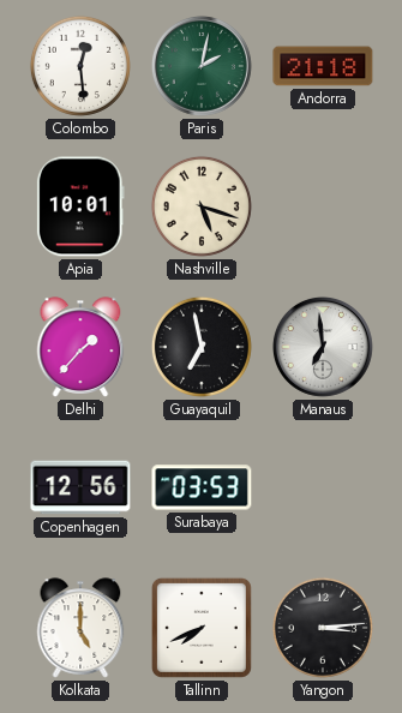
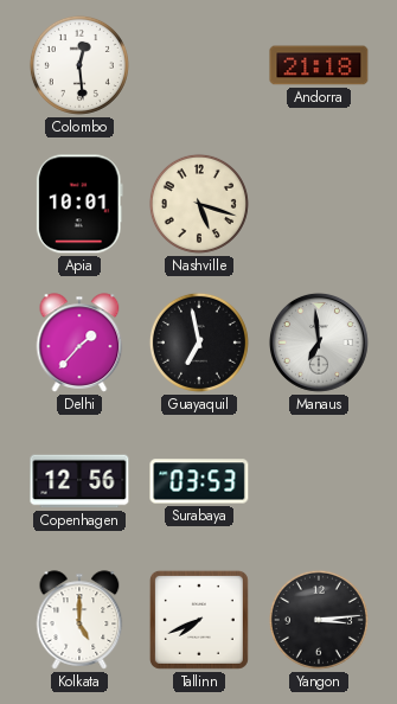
Paris: 2:02 -> none (202, 66)
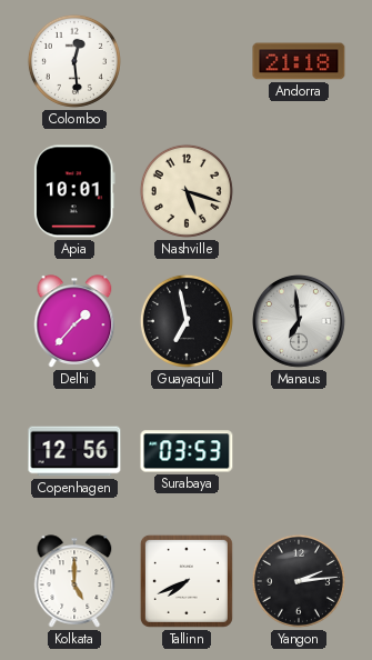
Yangon: 3:14 -> 2:14 (299, 581)
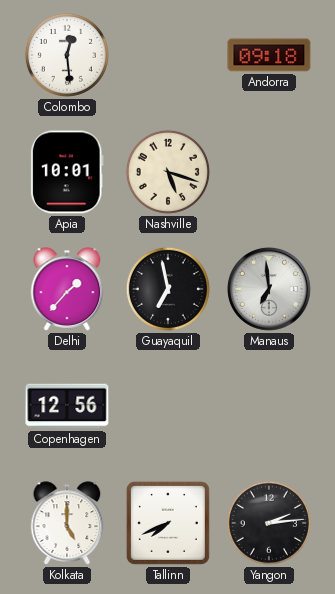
Andorra: 21:18 -> 09:18 (269, 55)
Surabaya: 03:53 -> none (187, 451)
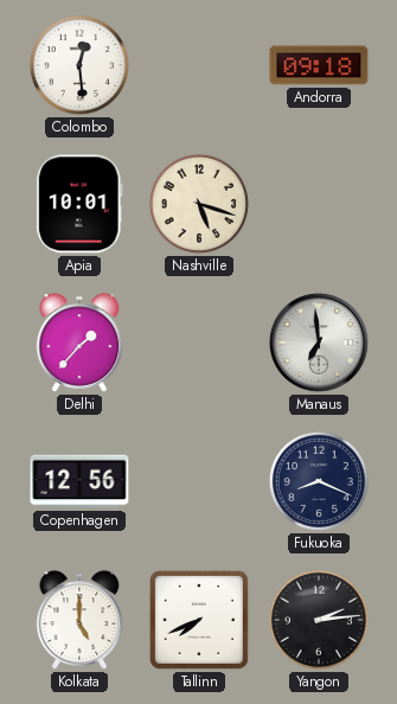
Guayaquil: 6:58 -> none (168, 289)
Fukuoka: none -> 8:19 (319, 481)
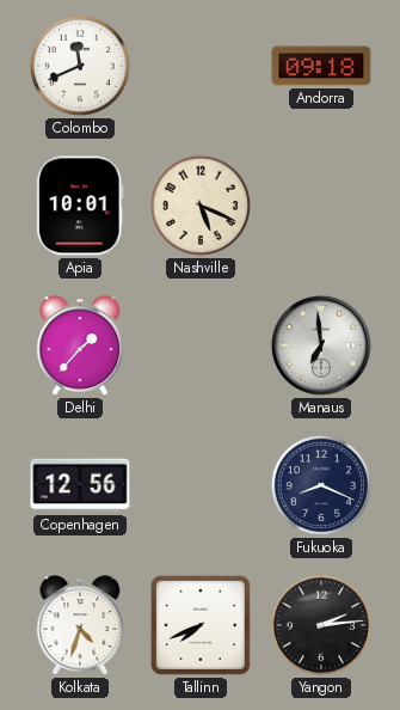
Colombo: 12:29 -> 11:41 (80, 66)
Nashville: 5:18 -> 5:19 (201, 206)
Kolkata: 5:00 -> 4:33 (80, 625)
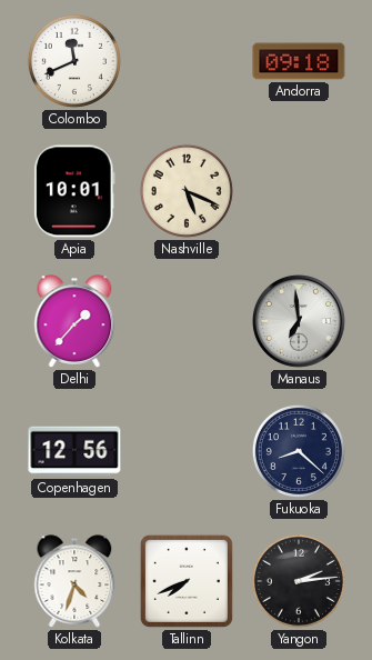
Fukuoka: 8:19 -> 8:22 (299, 451)
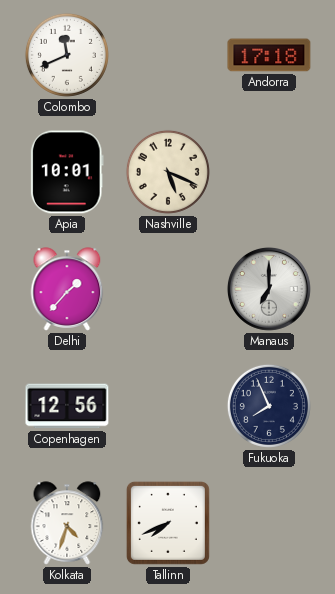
Andorra: 09:18 -> 17:18 (269, 55)
Manaus: 6:59 -> 7:00 (269, 289)
Fukuoka: 8:22 -> 7:56 (269, 406)
Yangon: 2:14 -> none (299, 581)
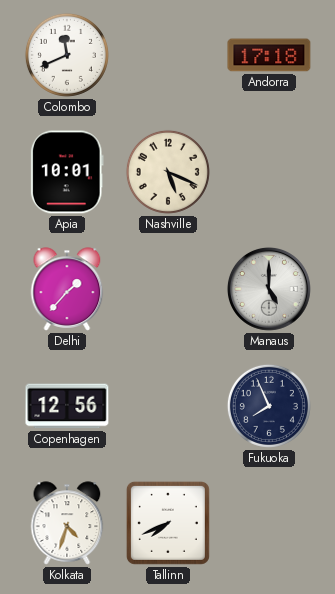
Manaus: 7:00 -> 5:00 (269, 289)
